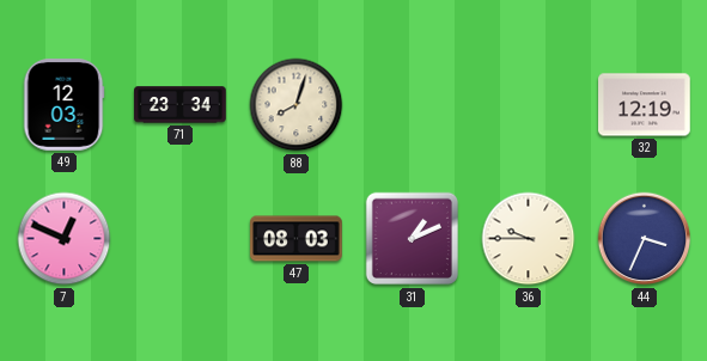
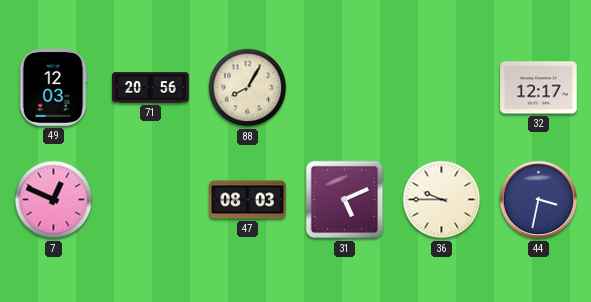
71: 23:34 -> 20:56 (151, 88)
88: 8:03 -> 8:05 (248, 88)
32: 12:19 -> 12:17 (539, 88)
31: 1:11 -> 5:11 (345, 200)
44: 3:34 -> 3:32 (539, 200)
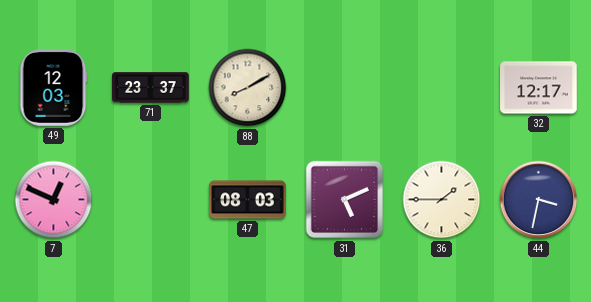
71: 20:56 -> 23:37 (151, 88)
88: 8:05 -> 8:10 (248, 88)
36: 9:45 -> 1:45 (442, 200)
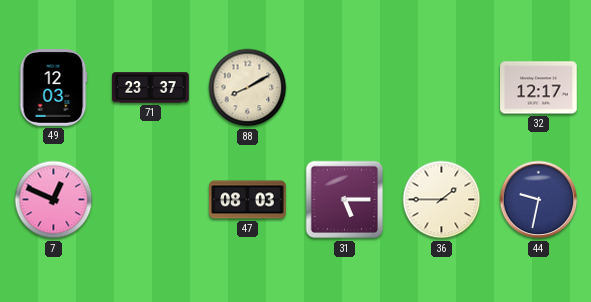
31: 5:11 -> 5:15 (345, 200)
44: 3:32 -> 9:32 (539, 200)
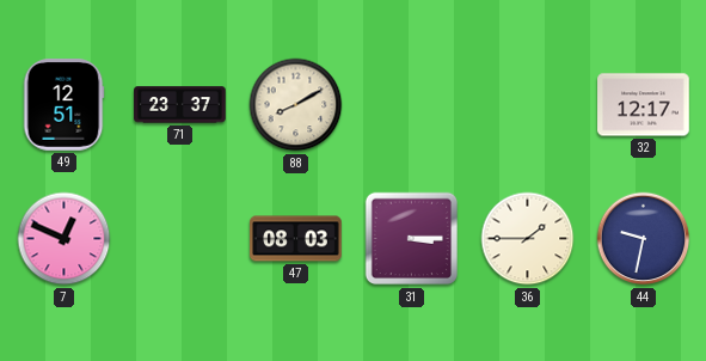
49: 12:03 -> 12:51 (63, 105)
31: 5:15 -> 3:15 (412, 239)
